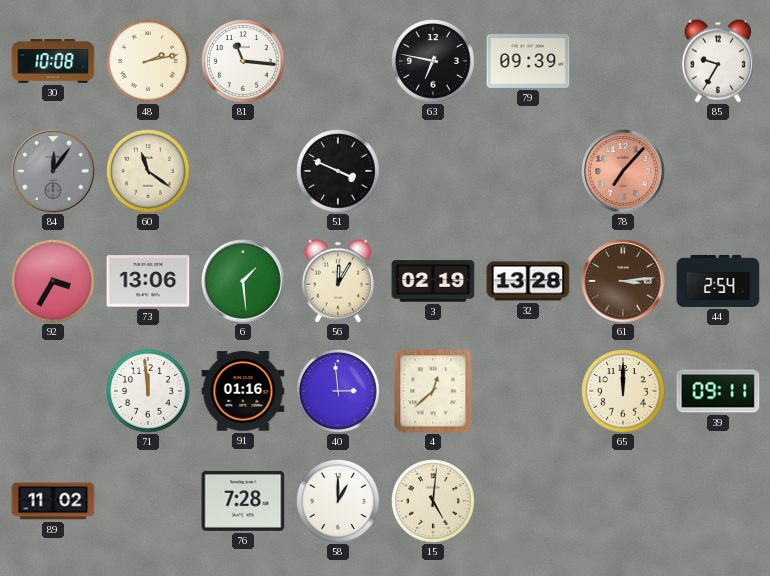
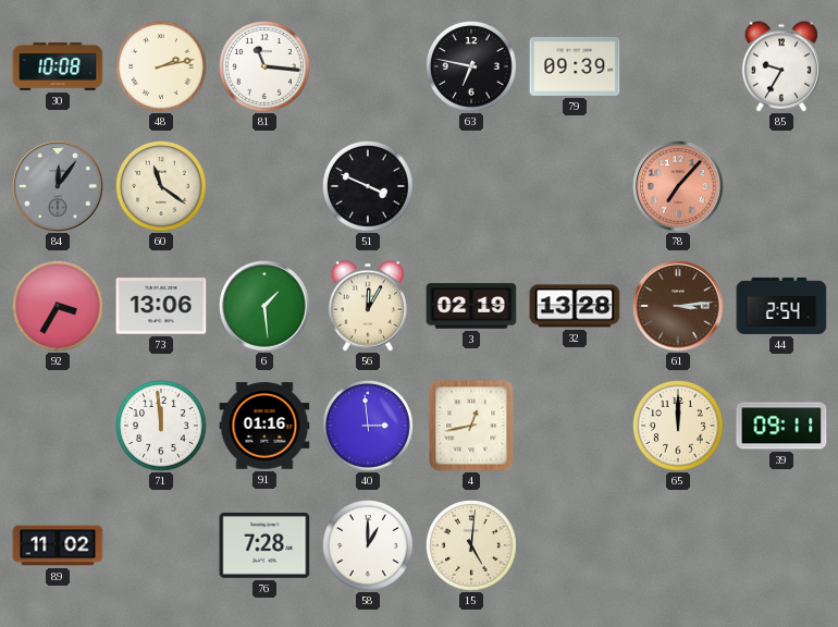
4: 12:38 -> 12:43 (471, 426)
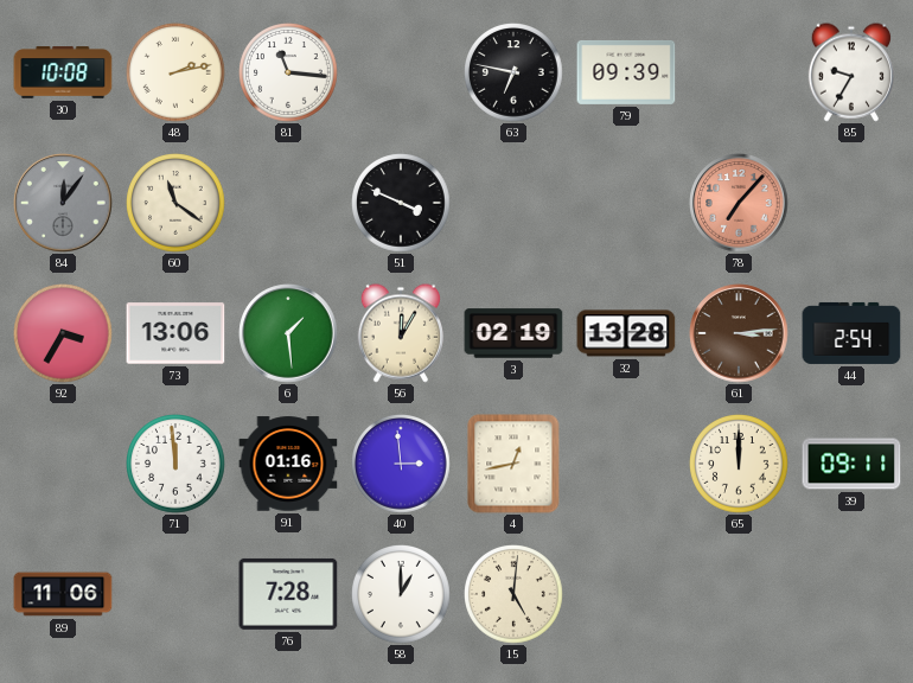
89: 11:02 -> 11:06 (63, 594)
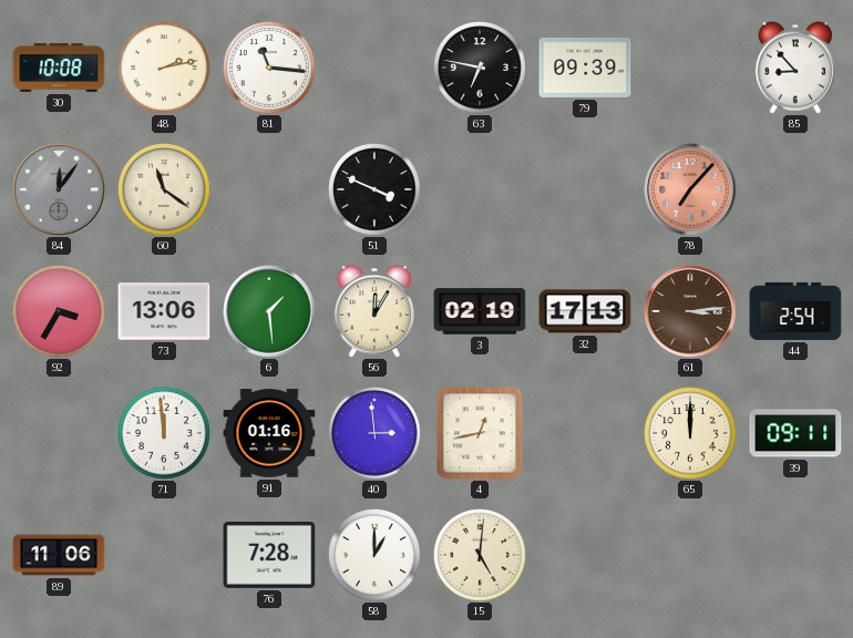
85: 9:35 -> 8:53 (795, 68)
32: 13:28 -> 17:13 (585, 311)
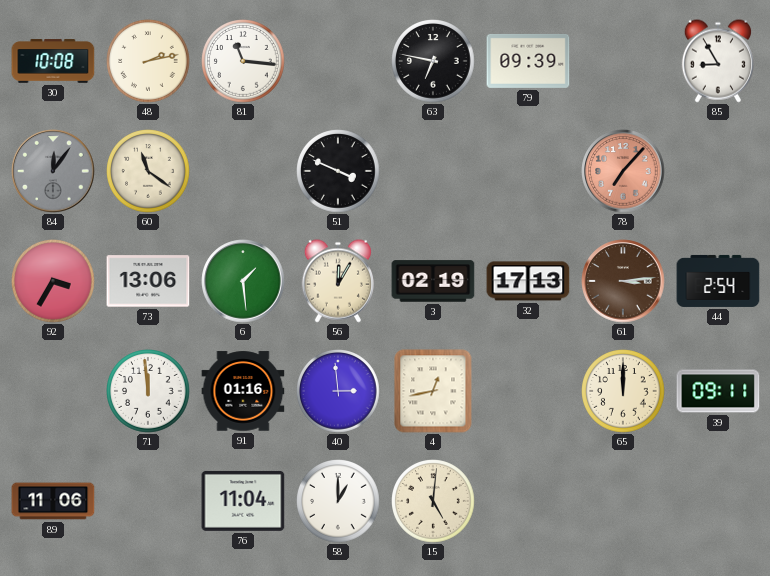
85: 8:53 -> 8:55 (718, 61)
76: 7:28 -> 11:04 (243, 501)
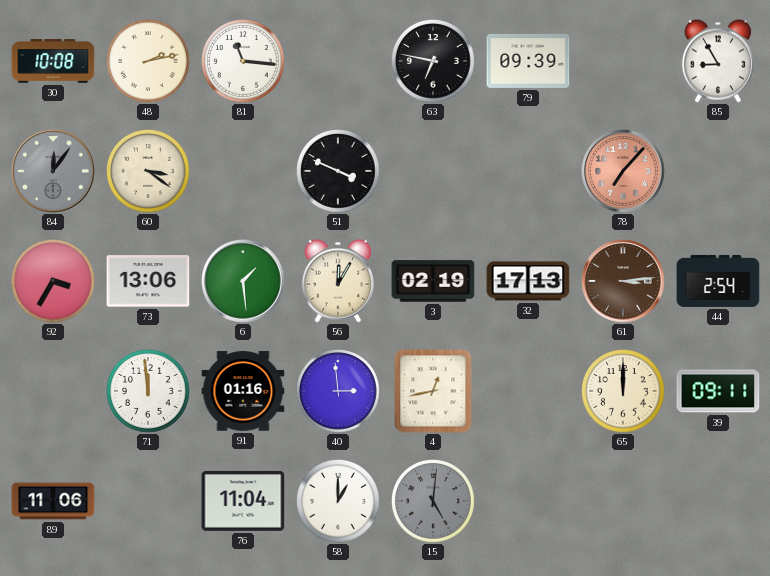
60: 11:21 -> 3:21 (149, 172)
15 dial: cream -> grey (434, 502)
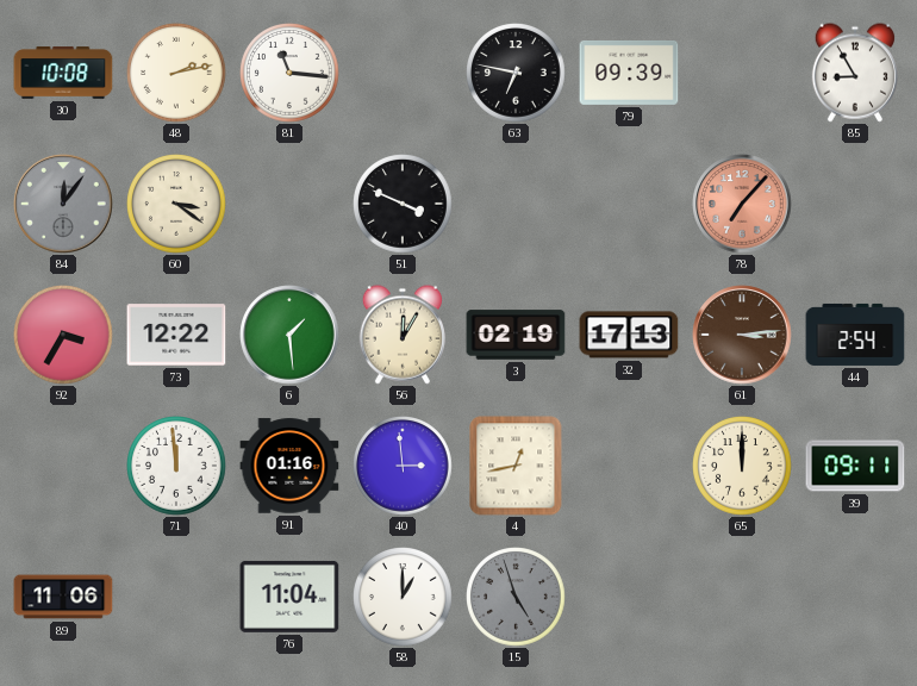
73: 13:06 -> 12:22 (176, 335)
15: 5:01 -> 4:57 (517, 598)
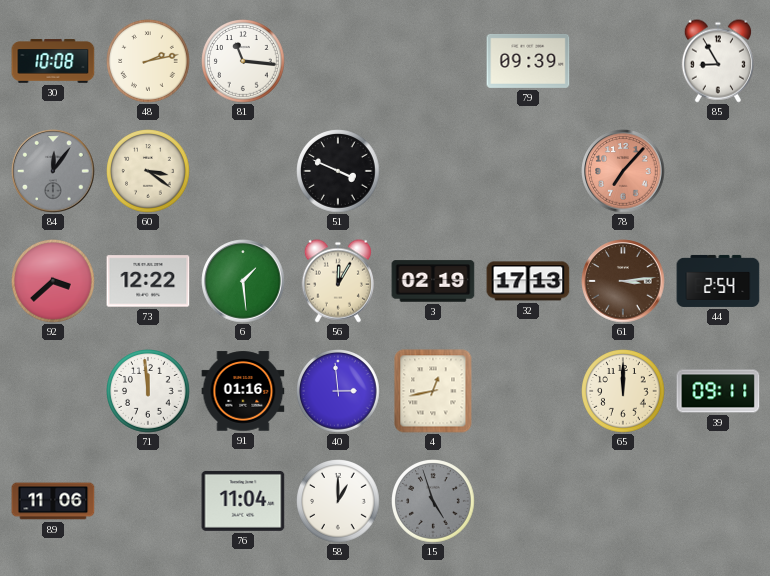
63: 6:47 -> none (517, 74)
92: 3:35 -> 3:38 (54, 282)
